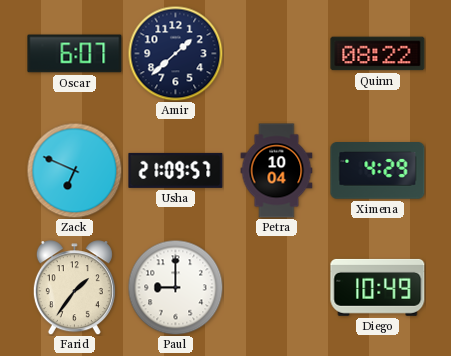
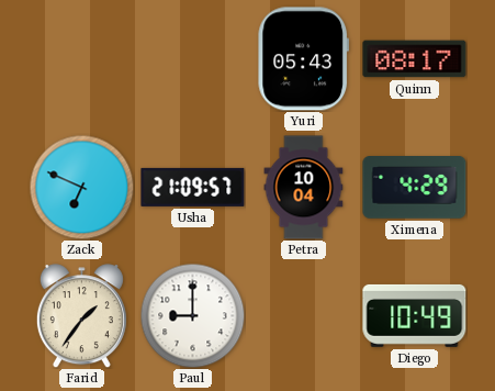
Oscar: 6:07 -> none (75, 54)
Amir: 1:38 -> none (175, 53)
Yuri: none -> 05:43 (303, 59)
Quinn: 08:22 -> 08:17 (415, 59)
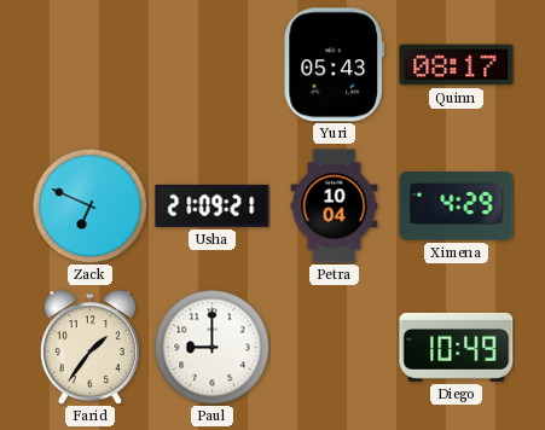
Usha: 21:09:57 -> 21:09:21 (213, 205)
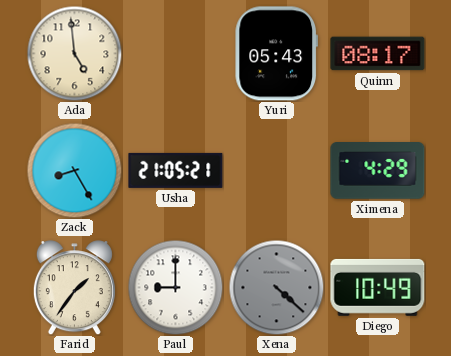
Ada: none -> 4:59 (74, 53)
Zack: 6:49 -> 8:25 (74, 170)
Usha: 21:09 -> 21:05 (176, 170)
Petra: 10:04 -> none (335, 207)
Xena: none -> 4:22 (276, 287)
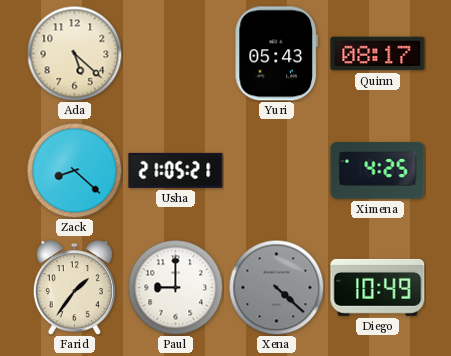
Ada: 4:59 -> 5:22 (74, 53)
Zack: 8:25 -> 8:22 (74, 170)
Ximena: 4:29 -> 4:25 (378, 171)
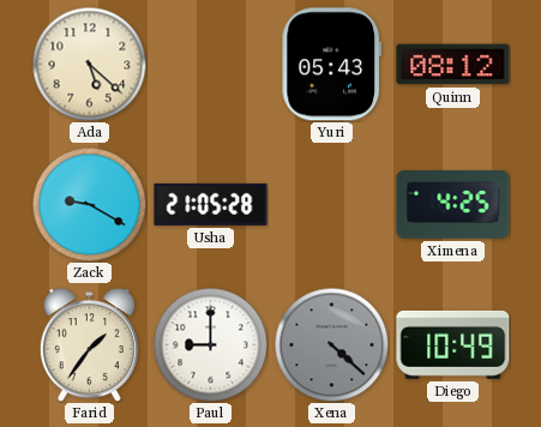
Quinn: 08:17 -> 08:12 (453, 65)
Zack: 8:22 -> 9:20 (89, 204)
Usha: 21:05:21 -> 21:05:28 (211, 204)
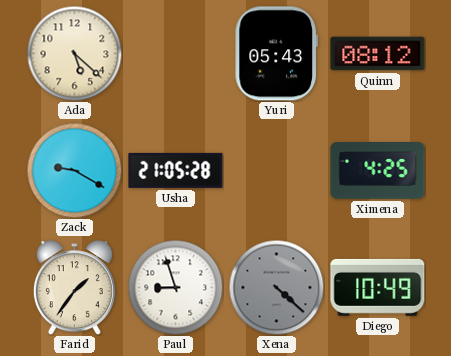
Paul: 9:00 -> 8:57 (175, 287)
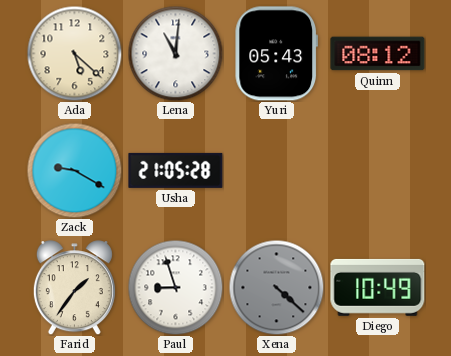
Lena: none -> 11:01 (175, 53)
Ximena: 4:25 -> none (378, 171)
